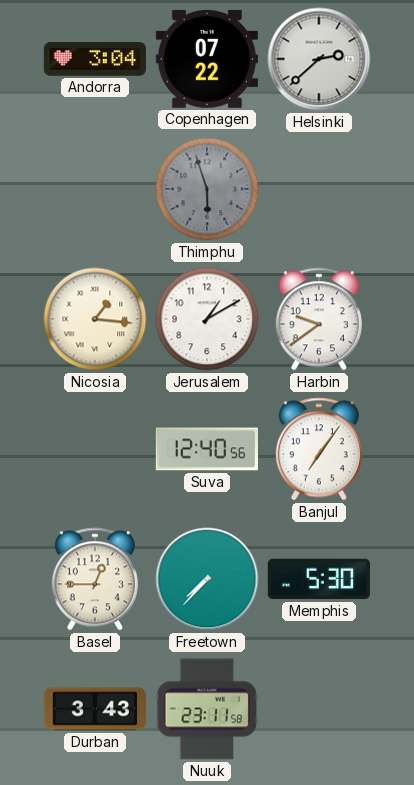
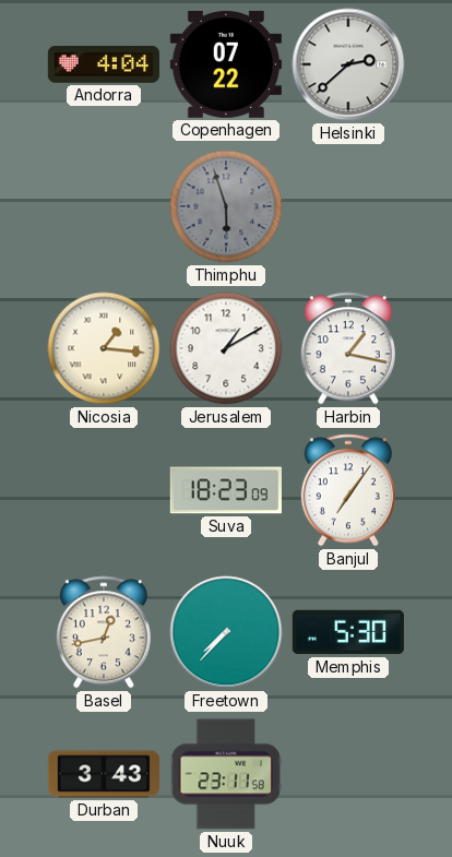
Andorra: 3:04 -> 4:04 (104, 64)
Harbin: 9:39 -> 1:17 (348, 348)
Suva: 12:40 -> 18:23 (226, 490)
Basel: 12:45 -> 12:43 (104, 632)
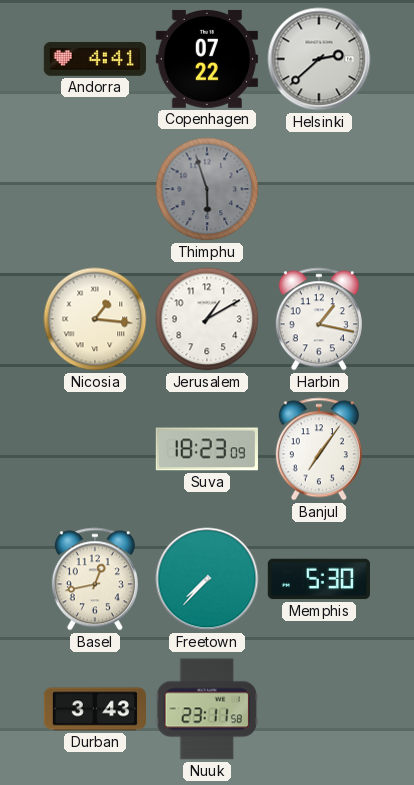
Andorra: 4:04 -> 4:41 (95, 59)
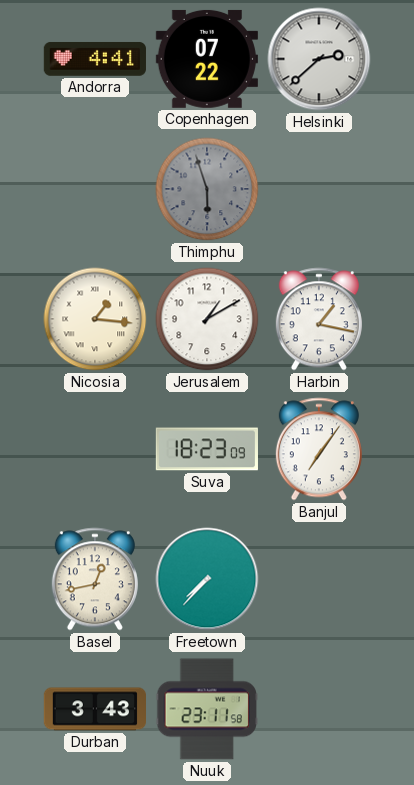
Memphis: 5:30 -> none (319, 579)
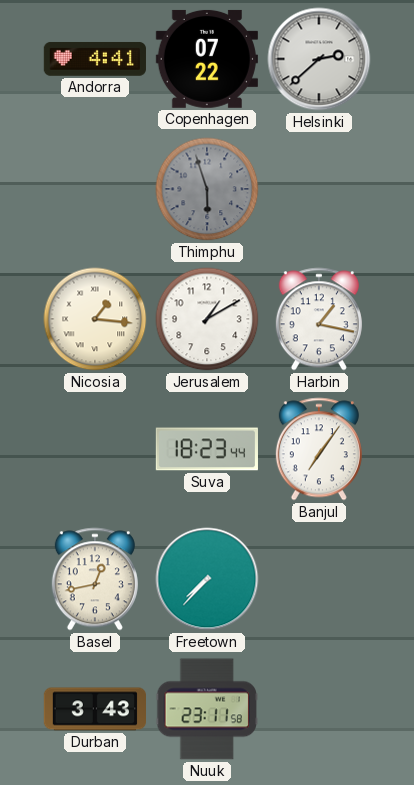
Suva: 18:23:09 -> 18:23:44 (207, 449)
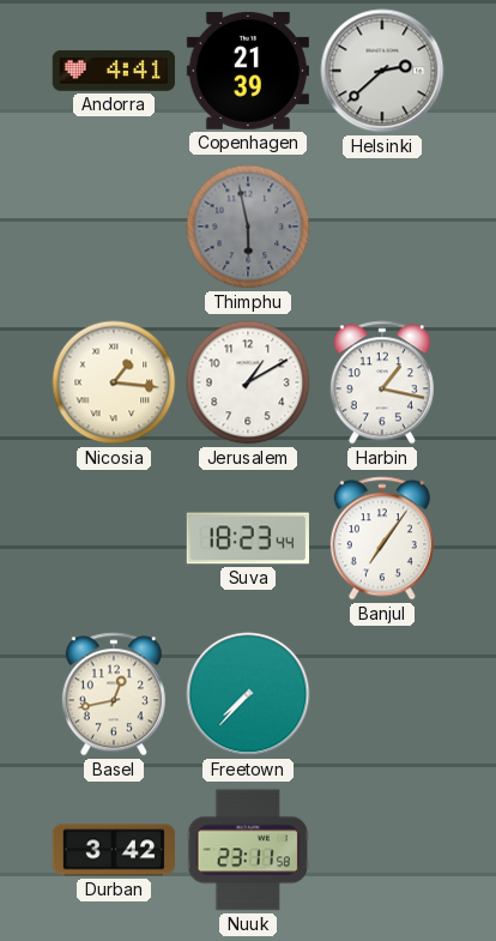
Copenhagen: 07:22 -> 21:39 (248, 71)
Thimphu: 5:57 -> 5:58 (248, 227)
Durban: 3:43 -> 3:42 (113, 850)
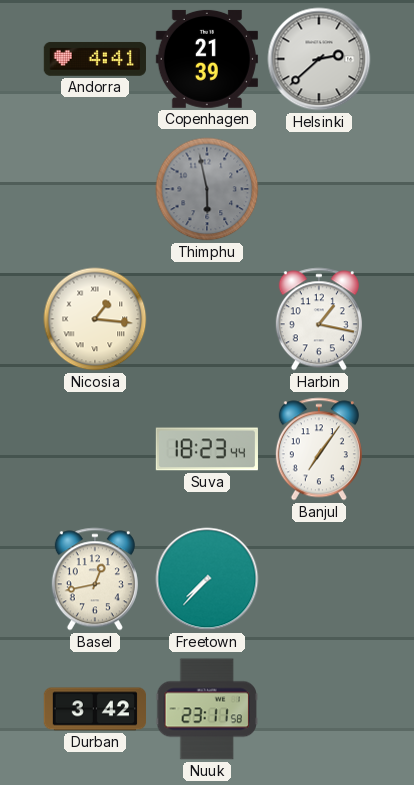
Jerusalem: 1:10 -> none (248, 382)
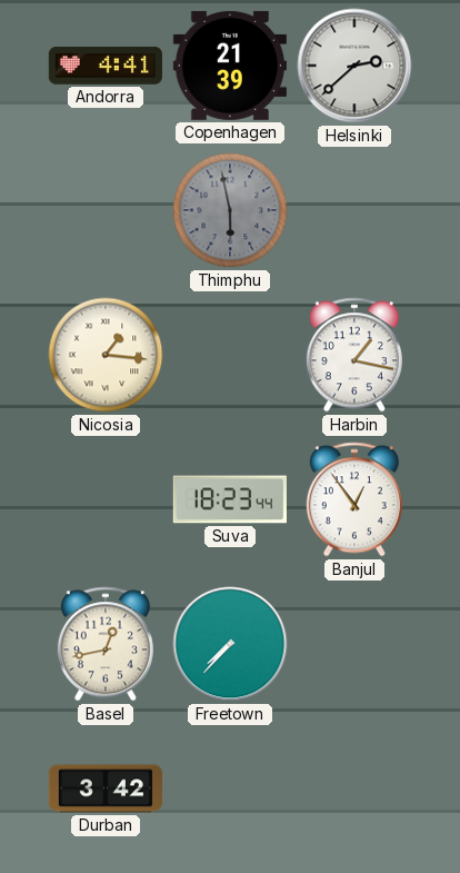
Banjul: 7:06 -> 12:54 (354, 499)
Nuuk: 23:11 -> none (206, 709)
